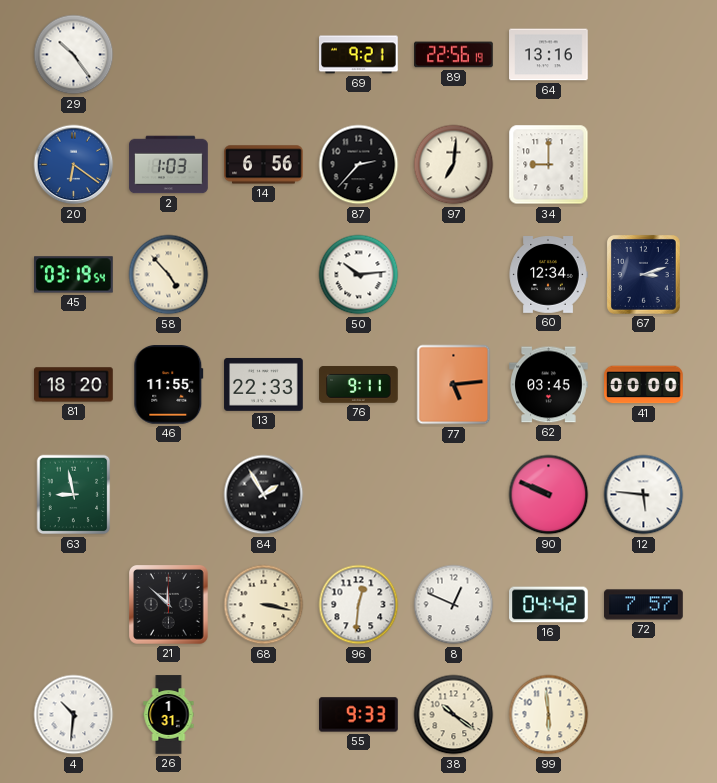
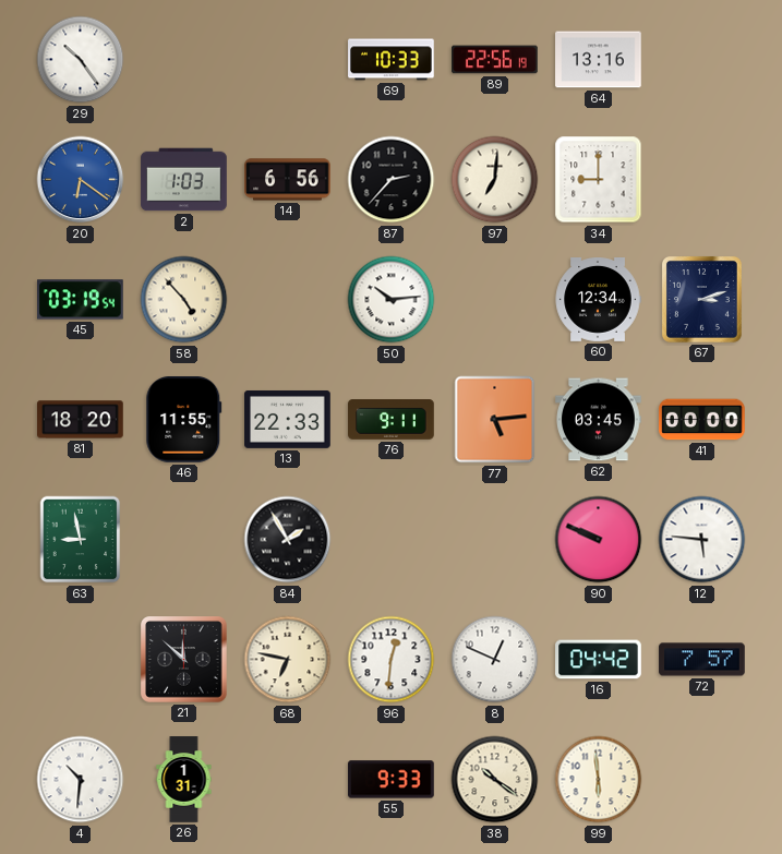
69: 9:21 -> 10:33 (392, 60)
68: 3:17 -> 6:47 (288, 660)
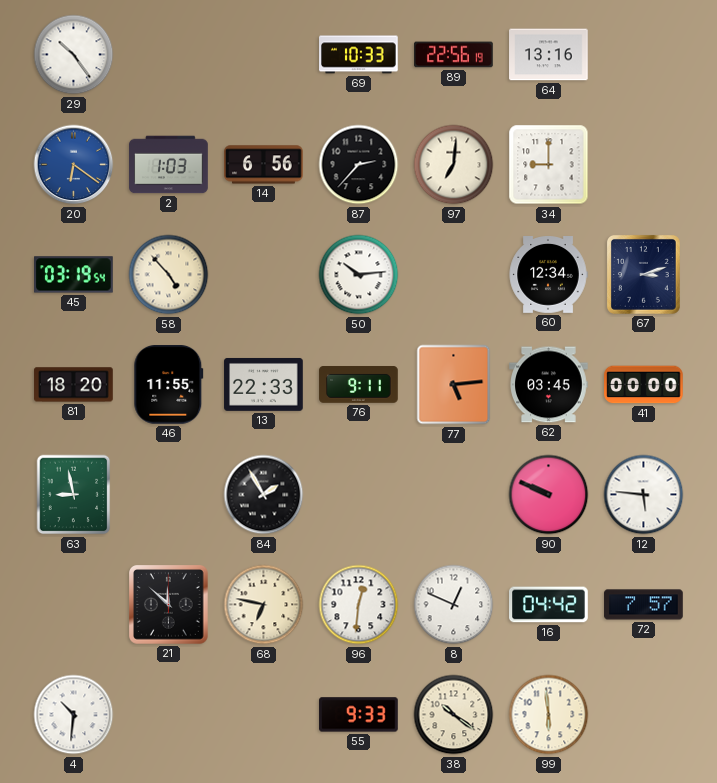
26: 1:31 -> none (184, 780)
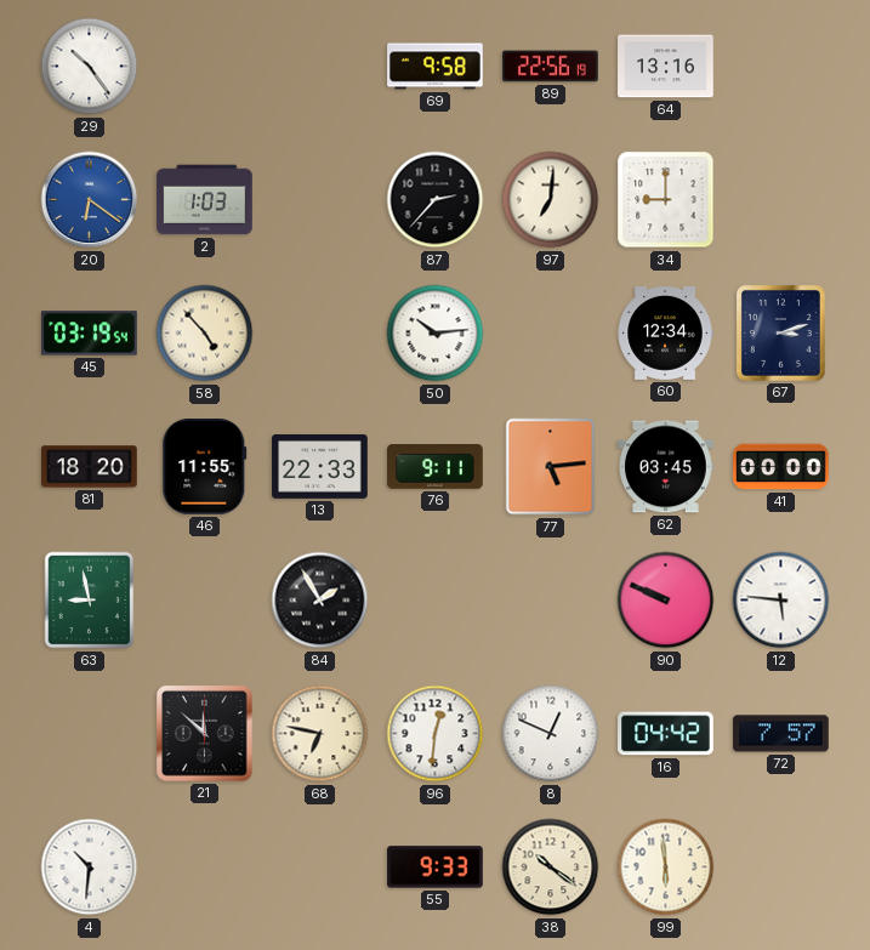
69: 10:33 -> 9:58 (436, 67)
14: 6:56 -> none (264, 165)
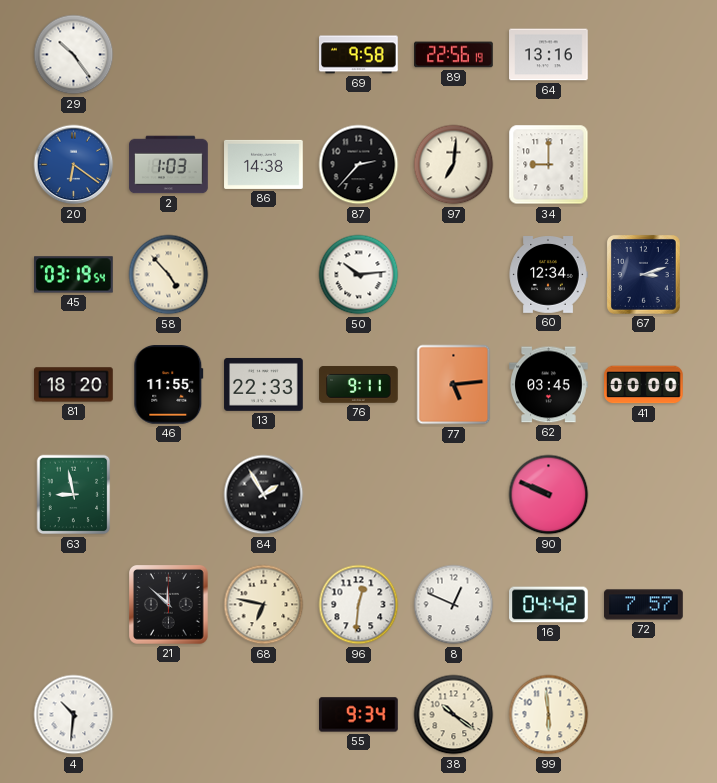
86: none -> 14:38 (264, 164)
12: 5:46 -> none (781, 601)
55: 9:33 -> 9:34 (359, 715)
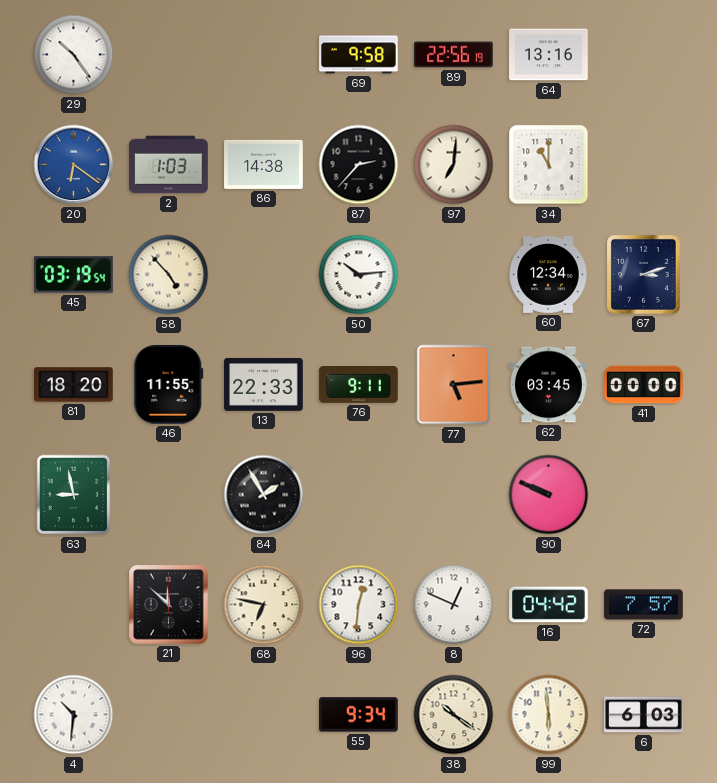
34: 9:00 -> 11:00 (549, 165)
6: none -> 6:03 (644, 715)
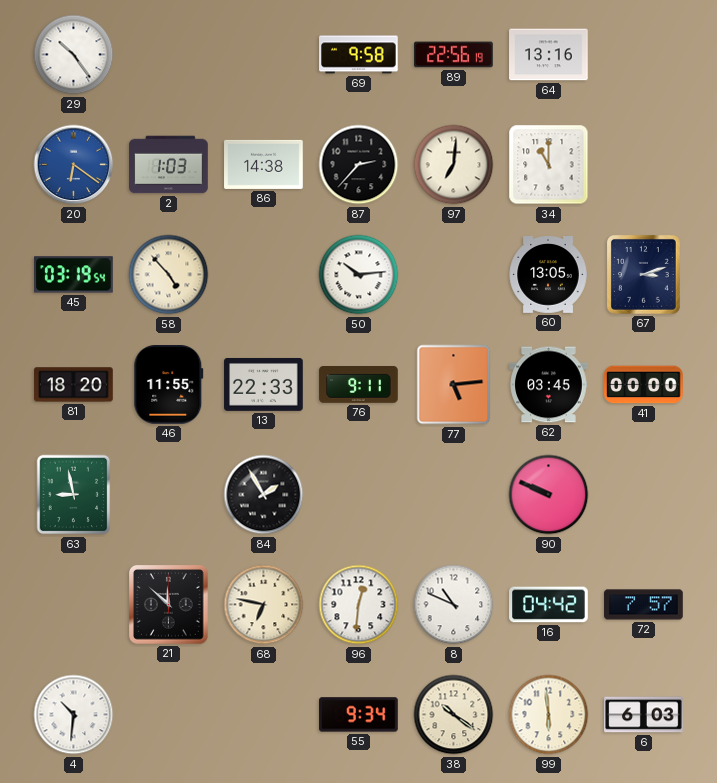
60: 12:34 -> 13:05 (548, 275)
8: 12:49 -> 10:49 (454, 605)
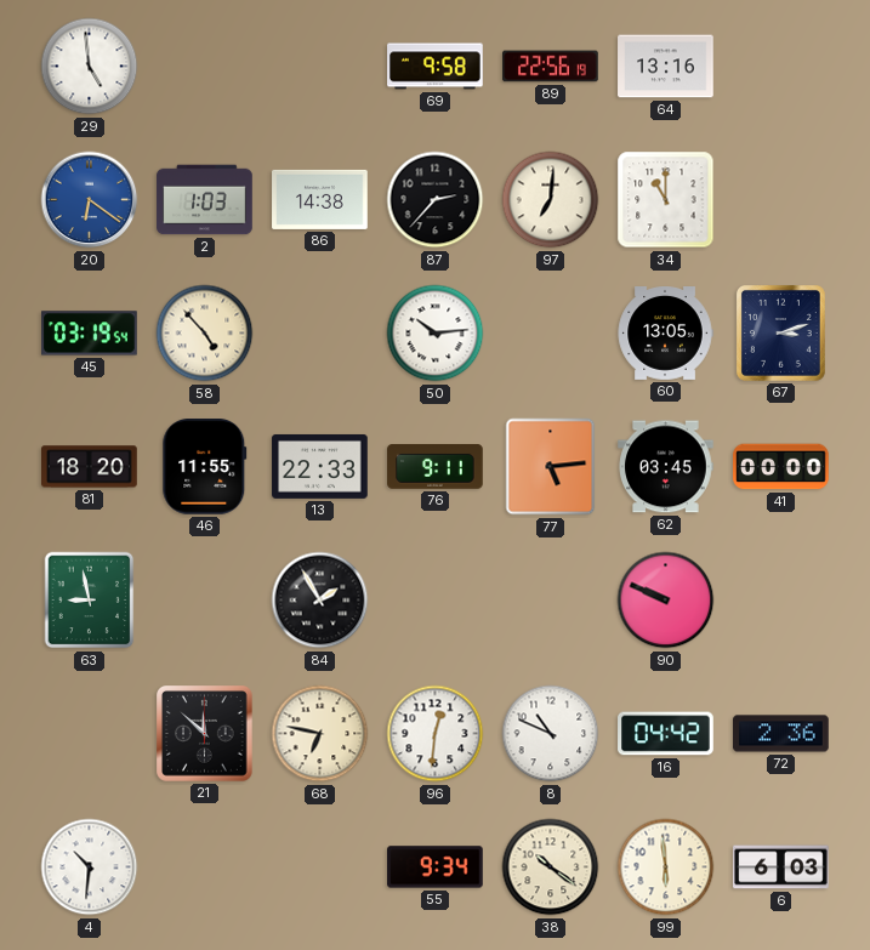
29: 10:24 -> 4:59 (90, 67)
72: 7:57 -> 2:36 (781, 734)
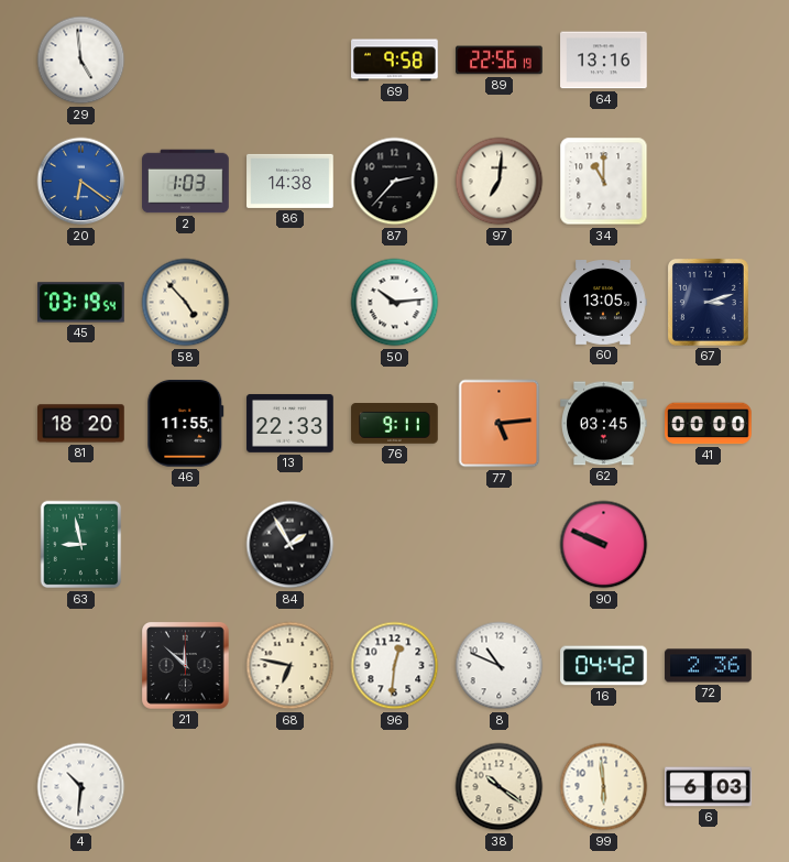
55: 9:34 -> none (436, 867)
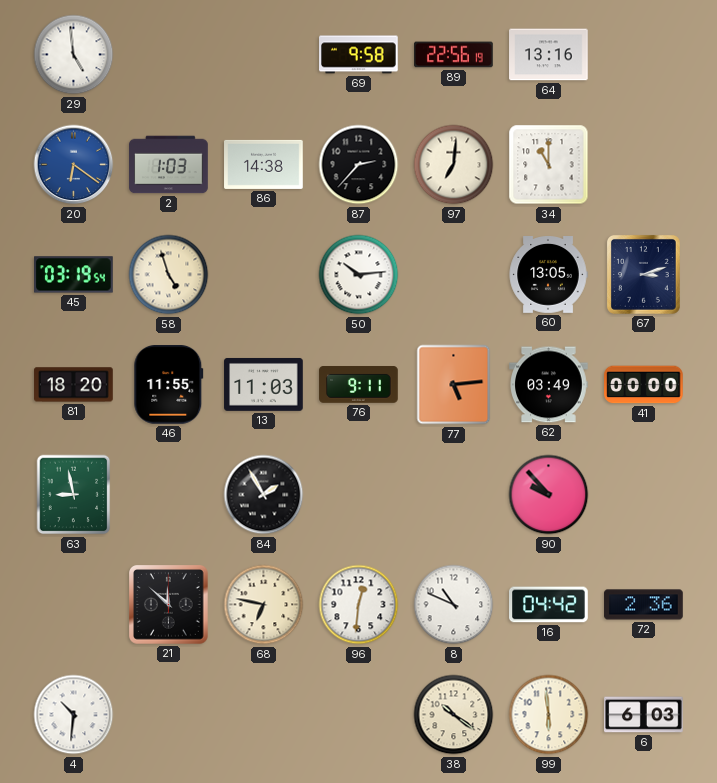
58: 4:53 -> 4:57 (169, 275)
13: 22:33 -> 11:03 (264, 384)
62: 03:45 -> 03:49 (549, 385)
90: 9:49 -> 9:53 (549, 495)
